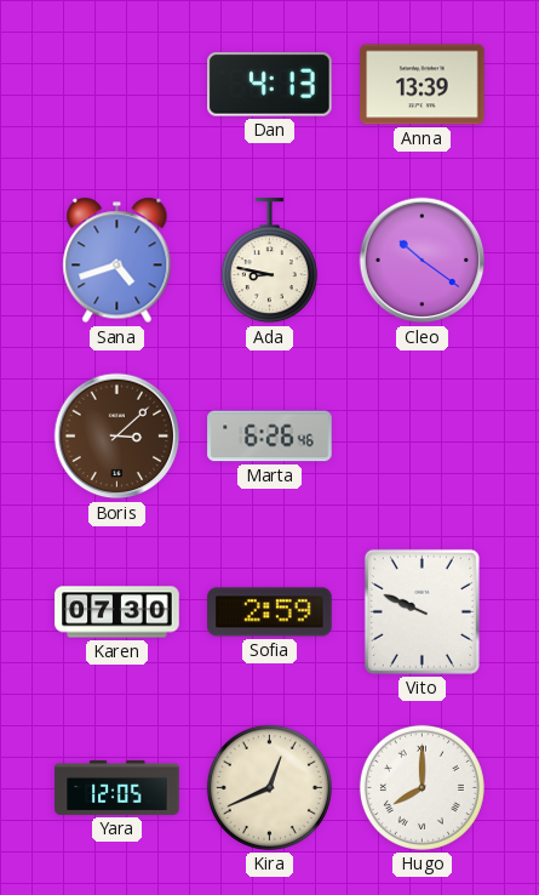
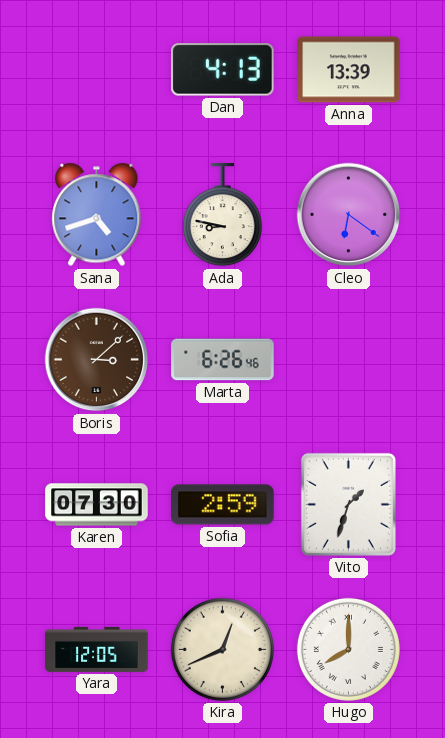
Cleo: 10:21 -> 6:21 (349, 215)
Vito: 9:49 -> 1:33 (348, 504)
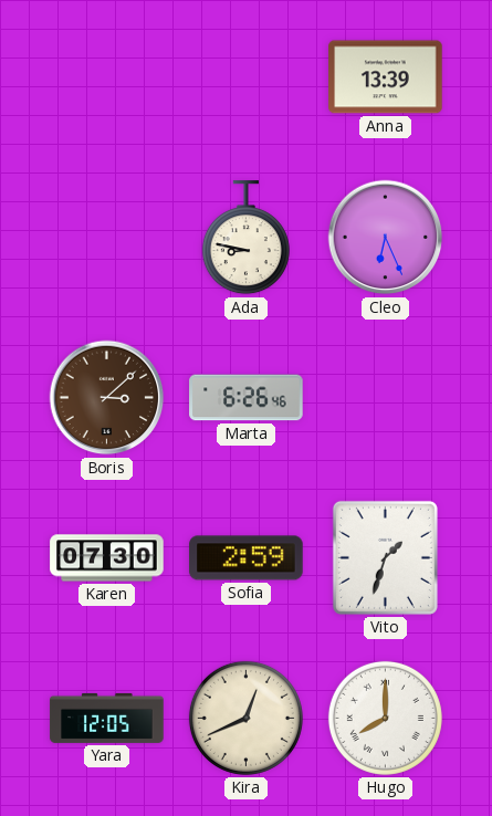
Dan: 4:13 -> none (223, 70)
Sana: 4:42 -> none (97, 215)
Cleo: 6:21 -> 6:26 (386, 238)
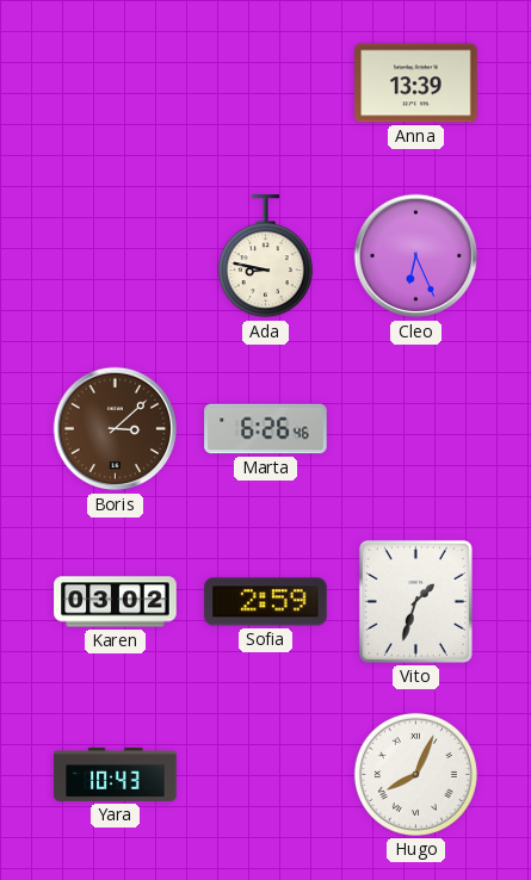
Karen: 07:30 -> 03:02 (116, 602)
Yara: 12:05 -> 10:43 (116, 774)
Kira: 12:41 -> none (245, 718)
Hugo: 8:00 -> 8:04 (415, 774)
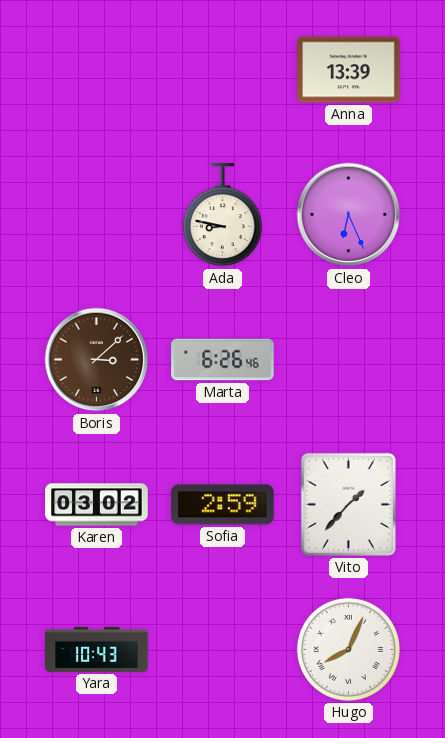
Vito: 1:33 -> 1:37 (348, 504)
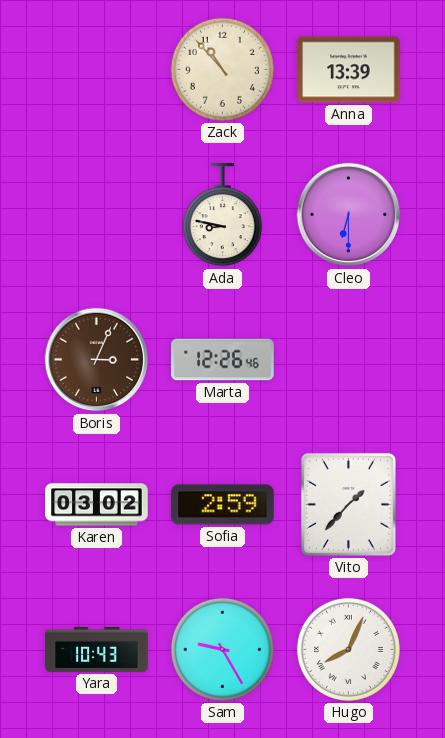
Zack: none -> 10:53 (222, 69)
Cleo: 6:26 -> 6:30 (349, 215)
Boris: 3:08 -> 3:04 (97, 360)
Marta: 6:26 -> 12:26 (223, 360)
Sam: none -> 9:25 (222, 649)
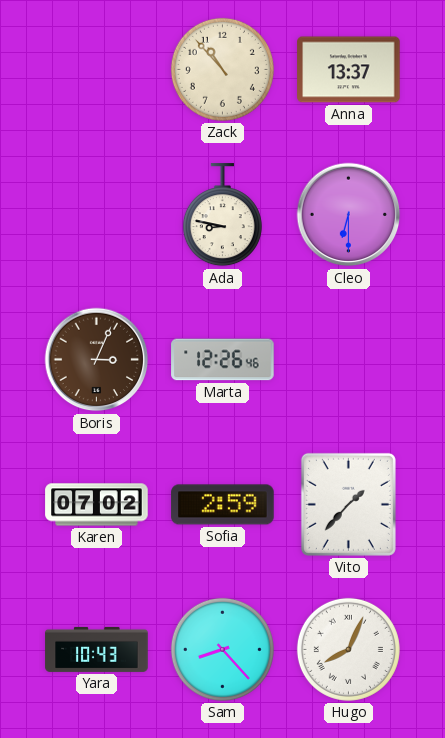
Anna: 13:39 -> 13:37 (349, 70)
Karen: 03:02 -> 07:02 (97, 505)
Sam: 9:25 -> 8:23 (222, 649)
